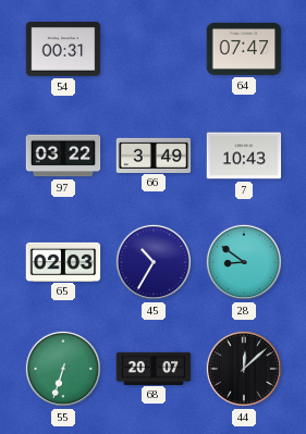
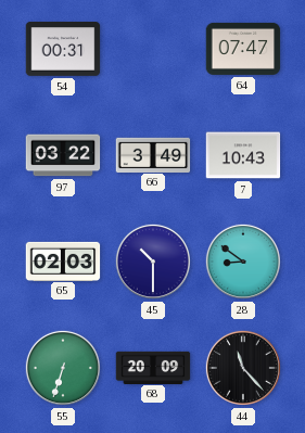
45: 10:35 -> 10:30 (153, 262)
68: 20:07 -> 20:09 (153, 367)
44: 12:08 -> 11:23 (243, 368)
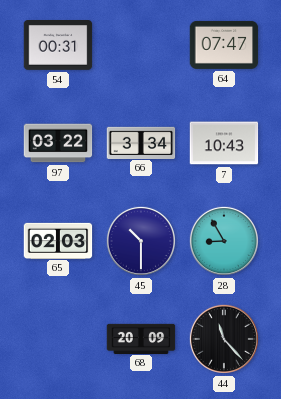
66: 3:49 -> 3:34 (141, 142)
28: 8:51 -> 8:55 (224, 241)
55: 6:33 -> none (63, 368)
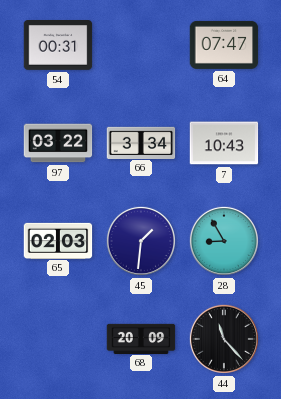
45: 10:30 -> 1:31 (141, 241)
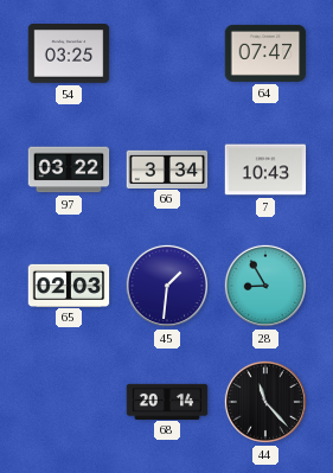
54: 00:31 -> 03:25 (69, 55)
68: 20:09 -> 20:14 (167, 401)
